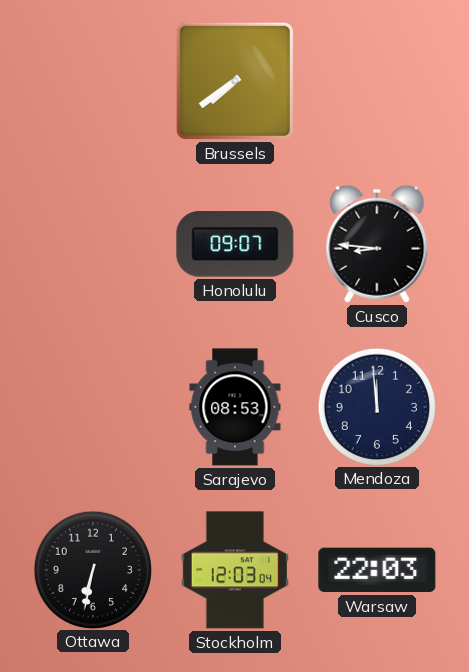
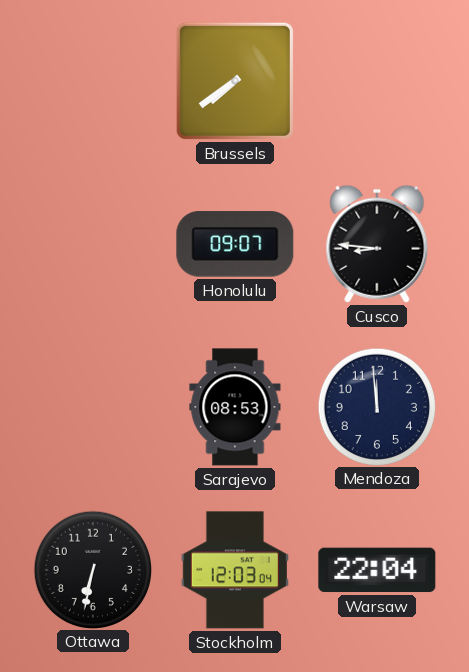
Warsaw: 22:03 -> 22:04 (377, 570)
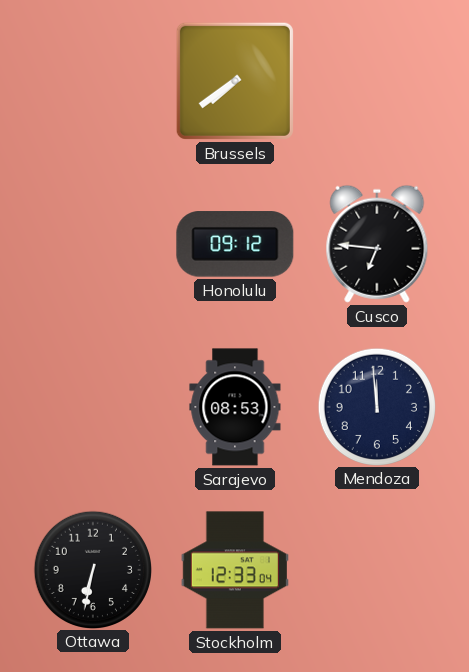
Honolulu: 09:07 -> 09:12 (235, 244)
Cusco: 8:46 -> 6:46 (377, 244)
Stockholm: 12:03 -> 12:33 (235, 570)
Warsaw: 22:04 -> none (377, 570)
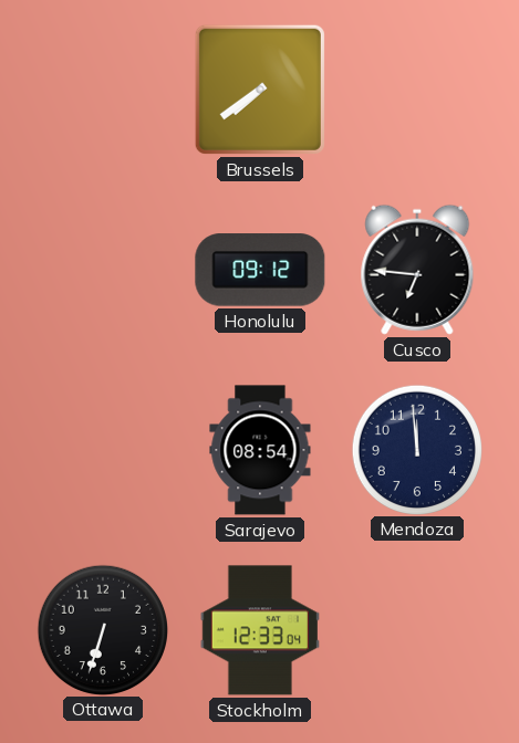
Sarajevo: 08:53 -> 08:54 (260, 450)
Ottawa: 6:32 -> 6:33 (102, 629)
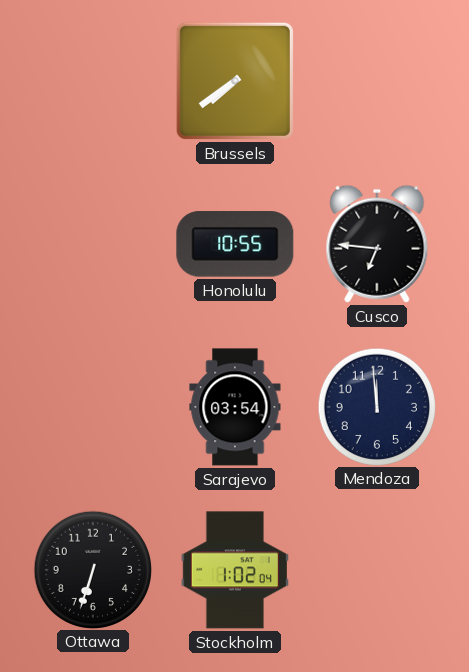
Honolulu: 09:12 -> 10:55 (235, 244)
Sarajevo: 08:54 -> 03:54 (235, 407)
Stockholm: 12:33 -> 1:02 (235, 570)
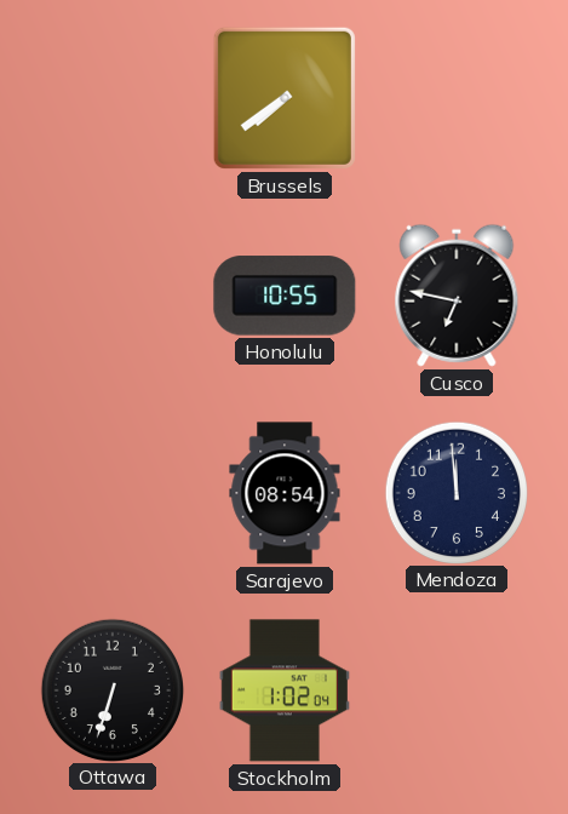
Cusco: 6:46 -> 6:47 (457, 296)
Sarajevo: 03:54 -> 08:54 (285, 493)
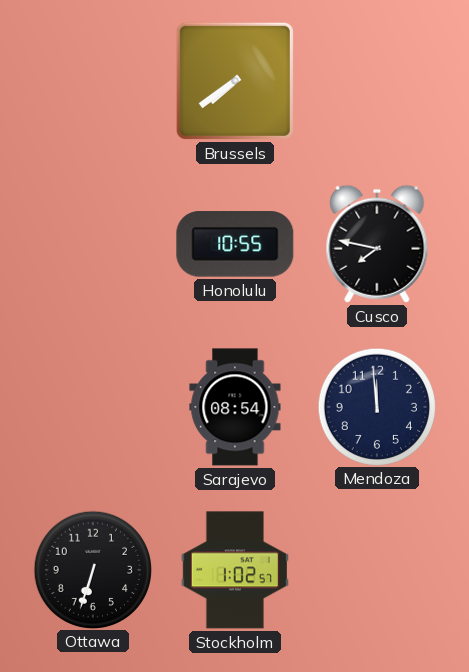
Cusco: 6:47 -> 7:47 (377, 244)
Stockholm: 1:02:04 -> 1:02:57 (235, 570)
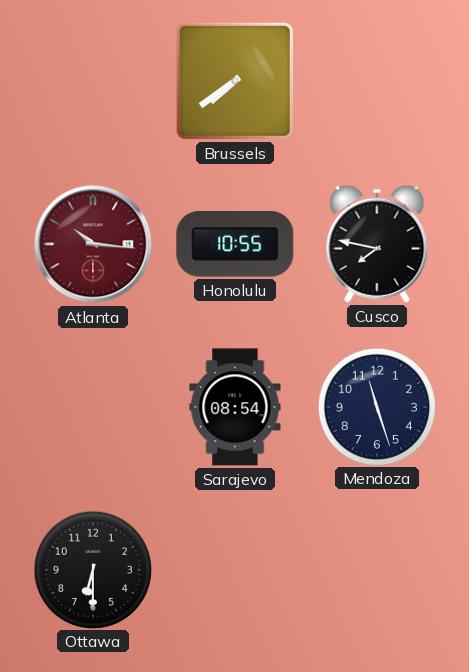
Atlanta: none -> 10:16 (93, 244)
Mendoza: 11:59 -> 11:27 (376, 406)
Ottawa: 6:33 -> 6:30 (92, 569)
Stockholm: 1:02 -> none (235, 570)
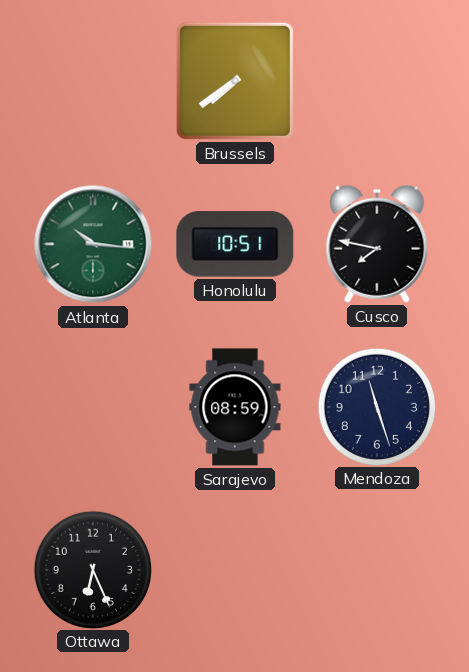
Atlanta dial: burgundy -> green (93, 244)
Honolulu: 10:55 -> 10:51 (235, 244)
Sarajevo: 08:54 -> 08:59 (235, 407)
Ottawa: 6:30 -> 6:26 (92, 569)
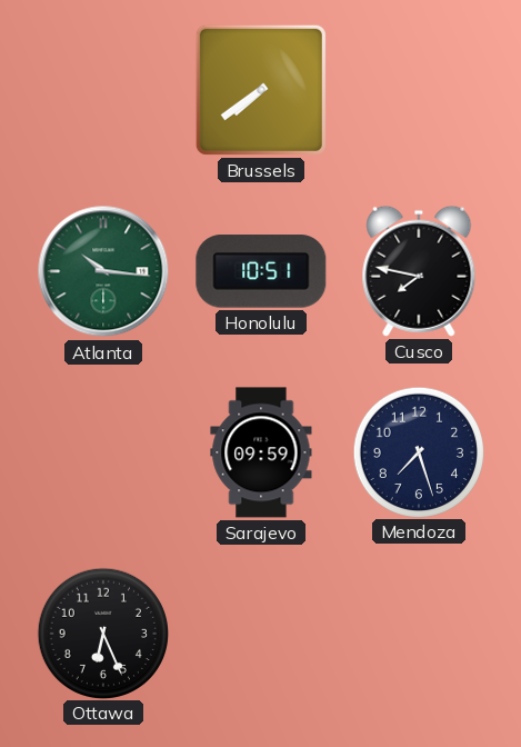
Sarajevo: 08:59 -> 09:59 (261, 452)
Mendoza: 11:27 -> 7:27 (418, 451)
